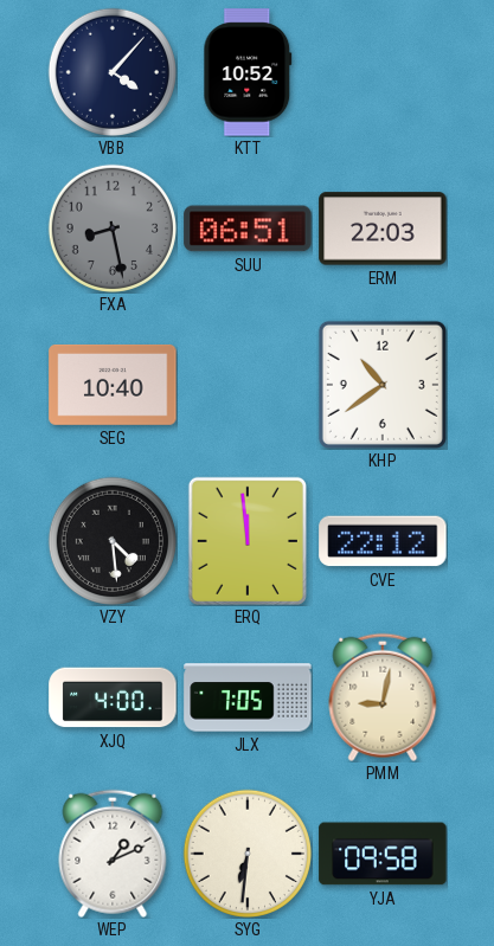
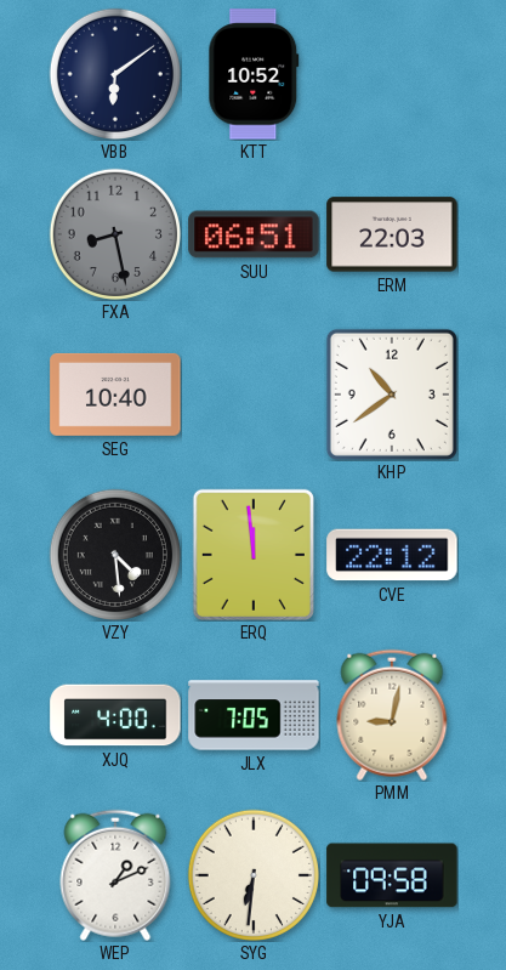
VBB: 4:07 -> 6:09 (115, 74)
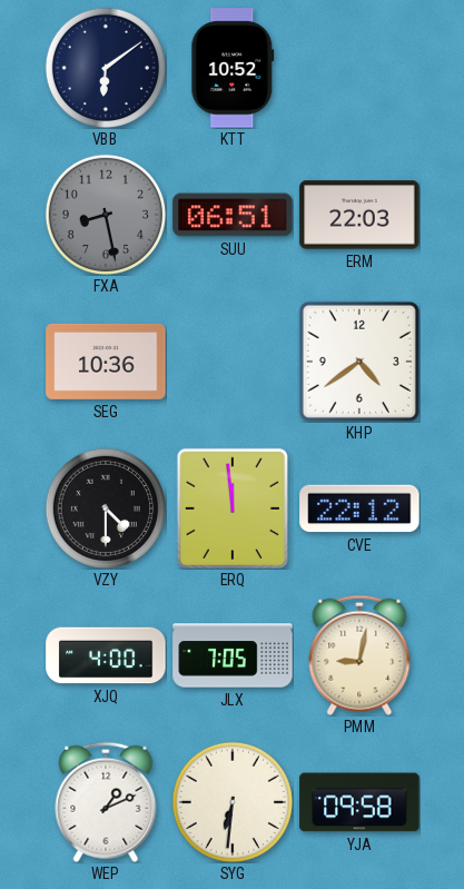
SEG: 10:40 -> 10:36 (106, 362)
KHP: 10:39 -> 4:39 (359, 362)
VZY: 4:29 -> 4:30 (106, 508)
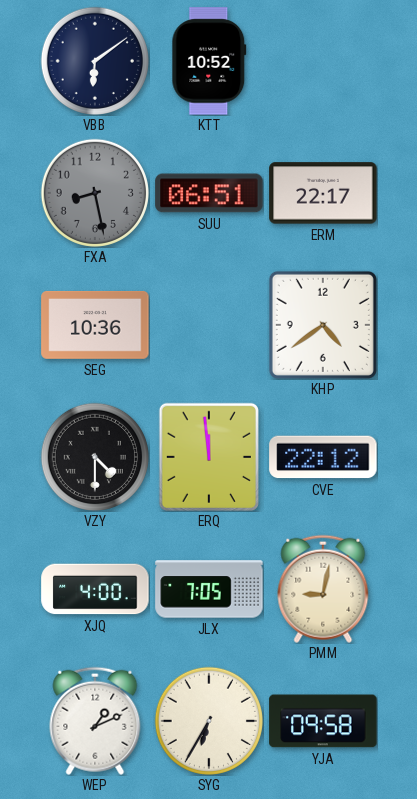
ERM: 22:03 -> 22:17 (323, 193)
SYG: 6:31 -> 6:35 (209, 721)
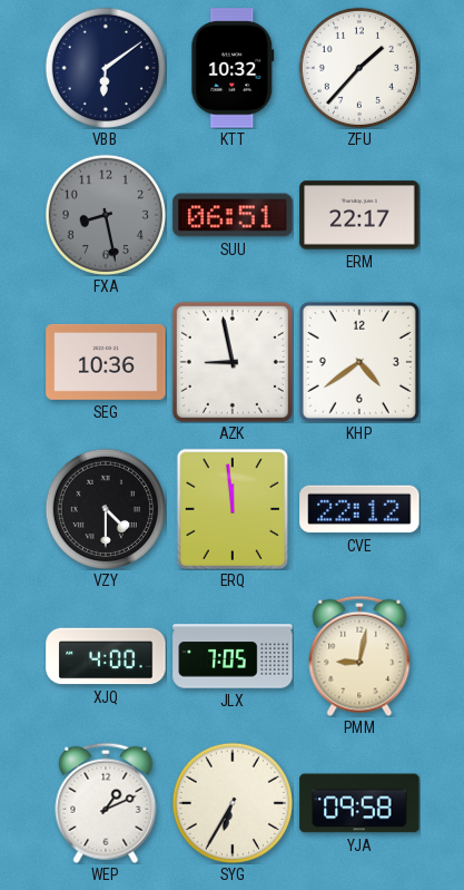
KTT: 10:52 -> 10:32 (233, 68)
ZFU: none -> 1:37 (359, 68)
AZK: none -> 8:58 (233, 362)
